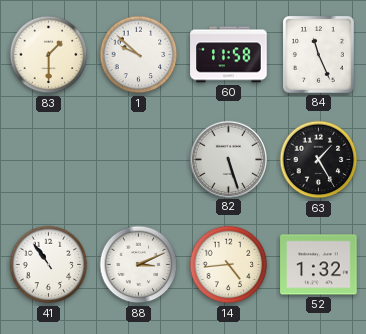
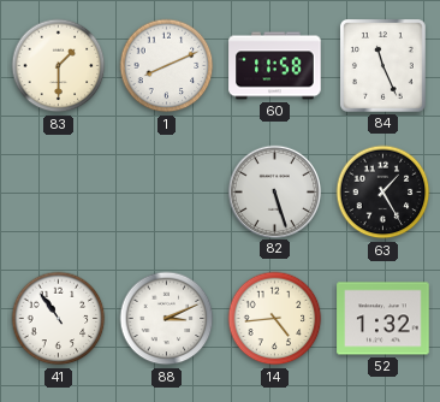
1: 9:52 -> 8:11 (167, 66)
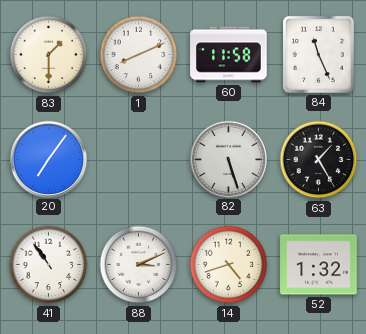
20: none -> 7:06 (48, 159)
14: 4:44 -> 4:42 (229, 265)
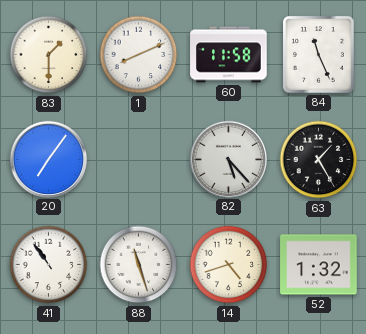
82: 5:27 -> 5:23 (228, 159)
88: 3:11 -> 11:27 (139, 265)
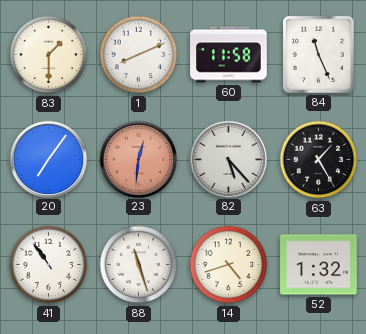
23: none -> 12:31 (138, 159)
